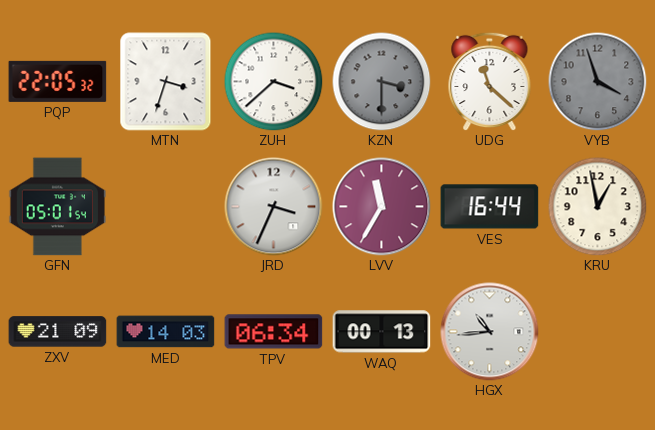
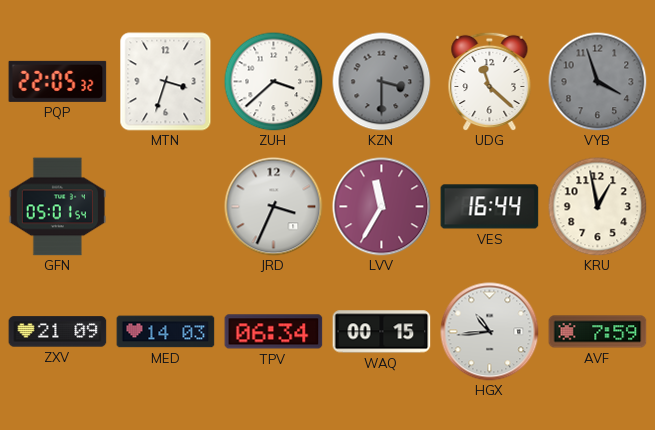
WAQ: 00:13 -> 00:15 (382, 332)
AVF: none -> 7:59 (598, 332)
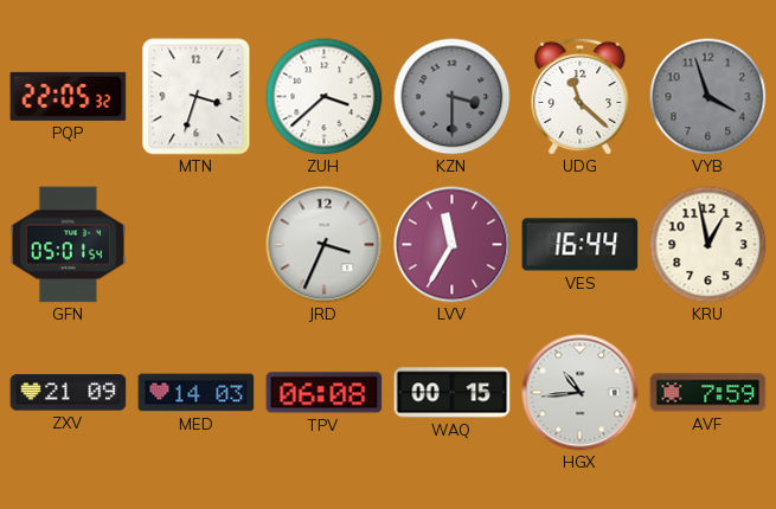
TPV: 06:34 -> 06:08 (325, 393)
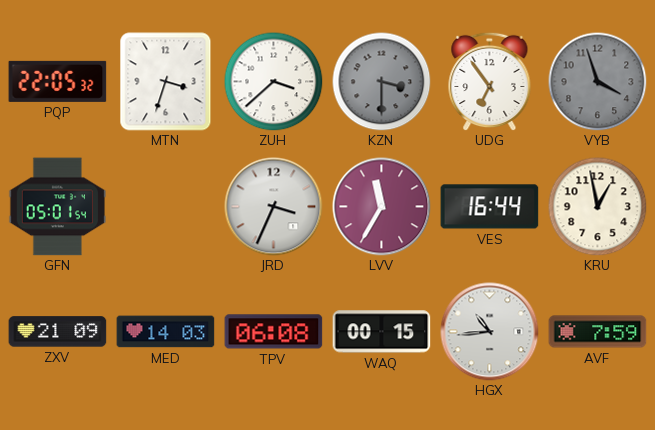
UDG: 11:22 -> 6:54 (490, 81)
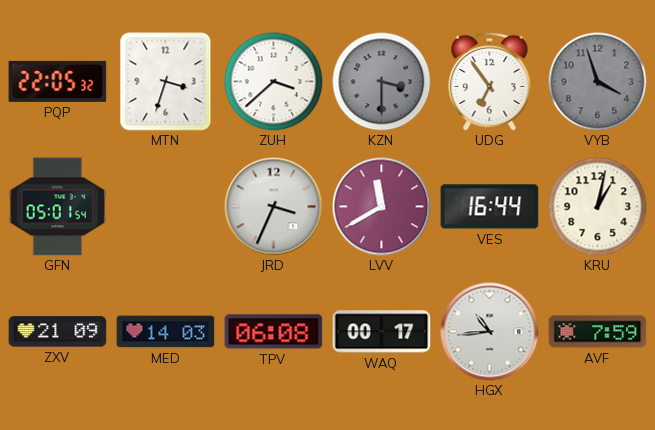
LVV: 11:35 -> 11:40 (382, 207)
KRU: 12:58 -> 1:02 (598, 207)
WAQ: 00:15 -> 00:17 (382, 332)
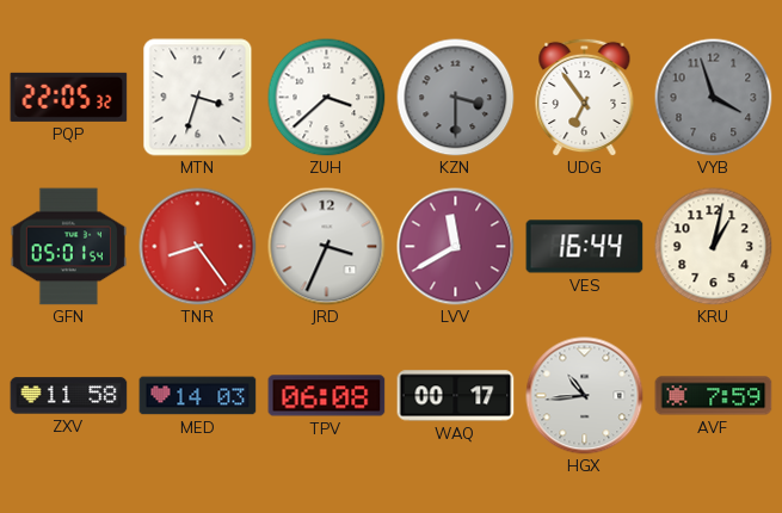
TNR: none -> 8:24 (198, 247)
ZXV: 21:09 -> 11:58 (69, 396)
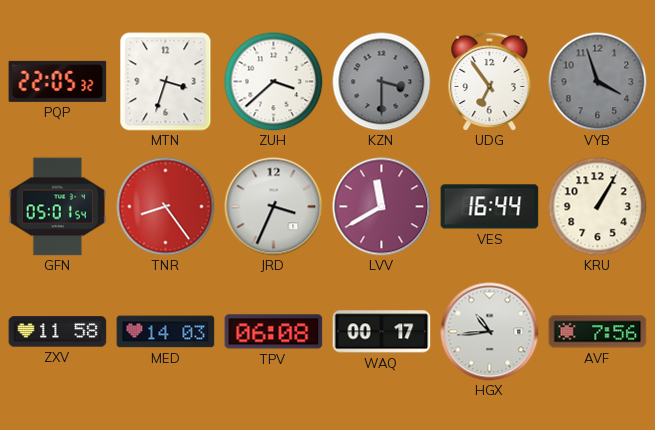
KRU: 1:02 -> 1:05 (598, 207)
AVF: 7:59 -> 7:56 (598, 332)
